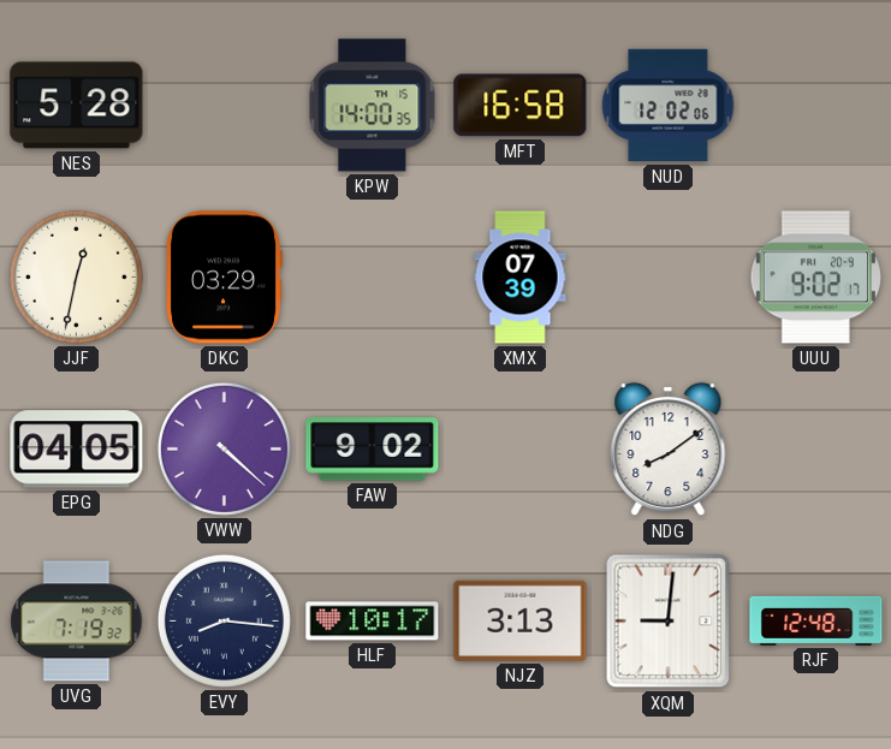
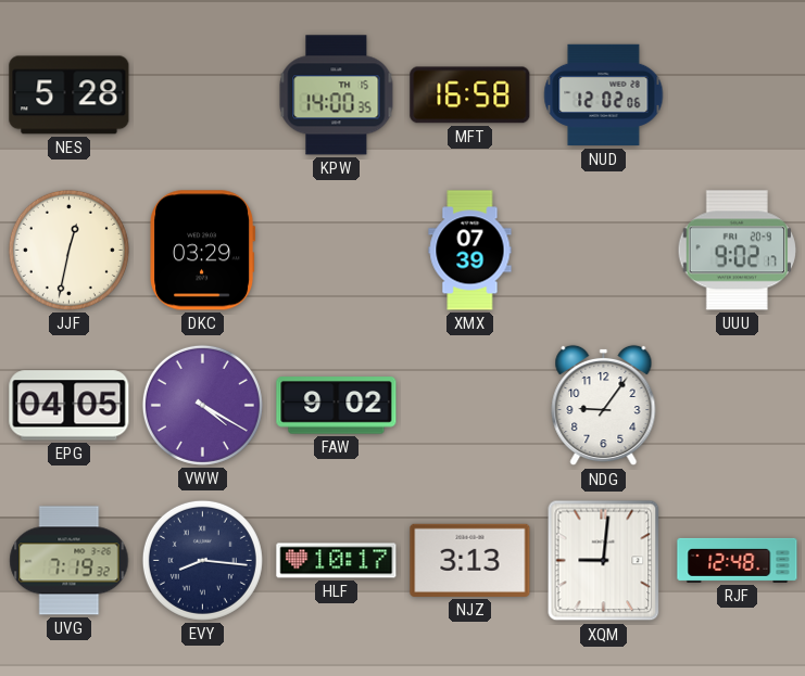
VWW: 4:22 -> 4:20 (202, 405)
NDG: 8:09 -> 9:06 (604, 406)
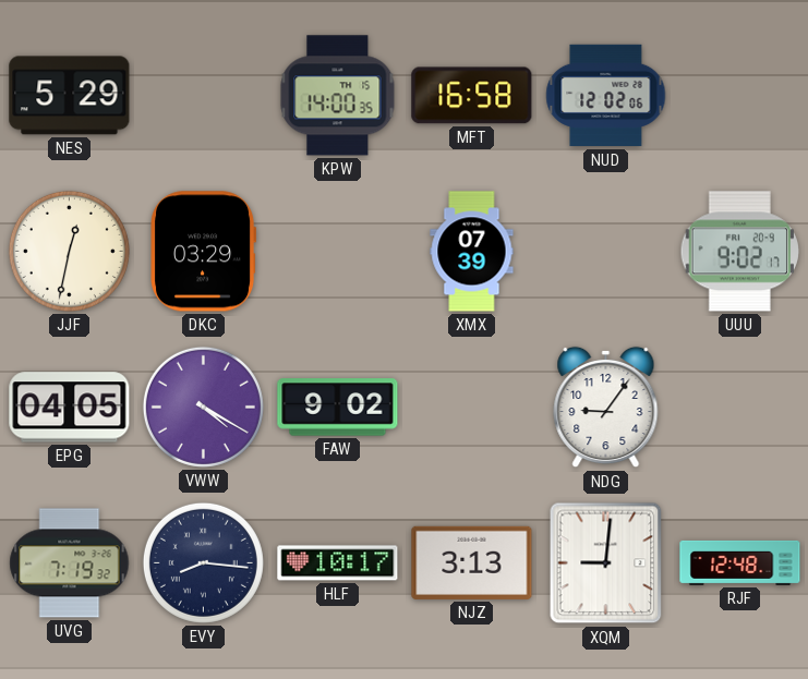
NES: 5:28 -> 5:29 (70, 96)
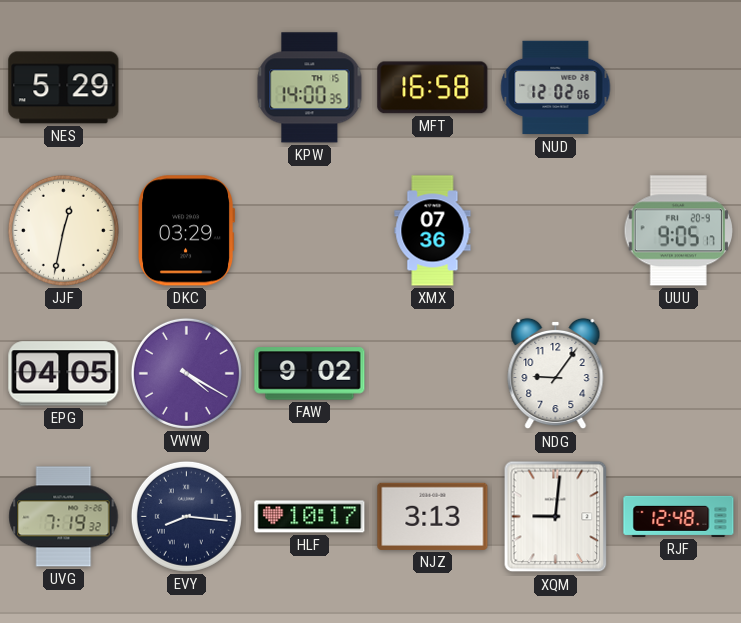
XMX: 07:39 -> 07:36 (433, 231)
UUU: 9:02 -> 9:05 (678, 231)
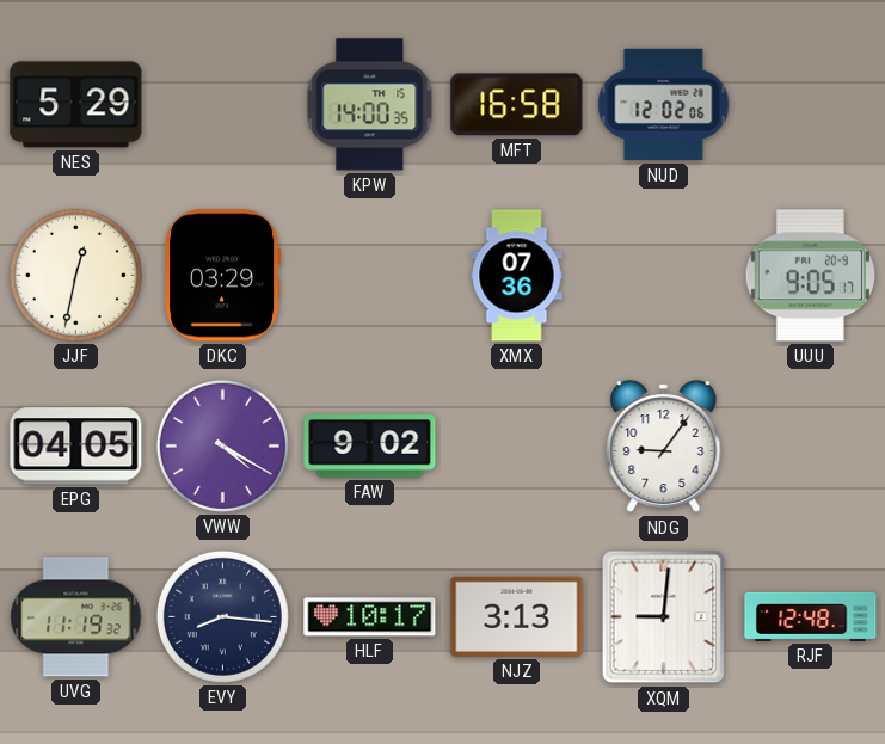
UVG: 7:19 -> 11:19 (76, 617)
